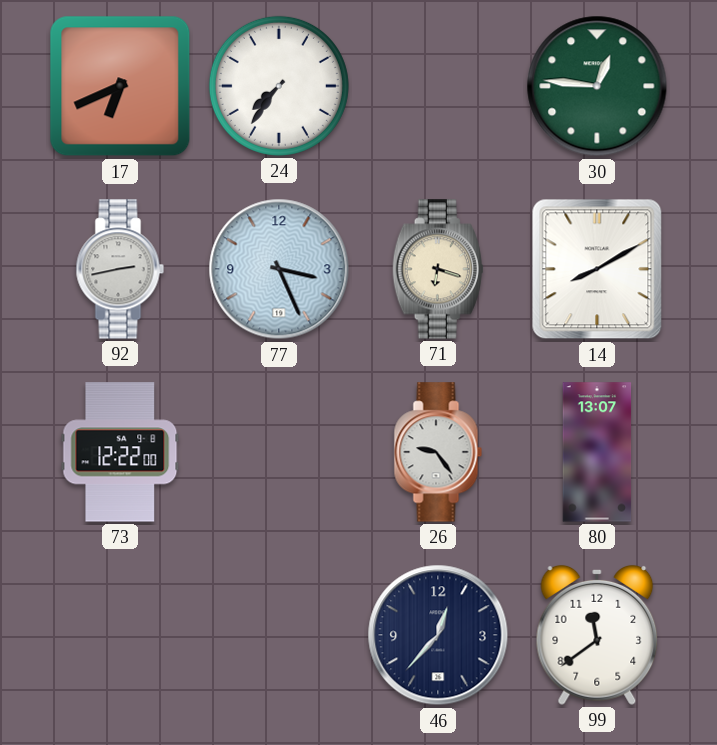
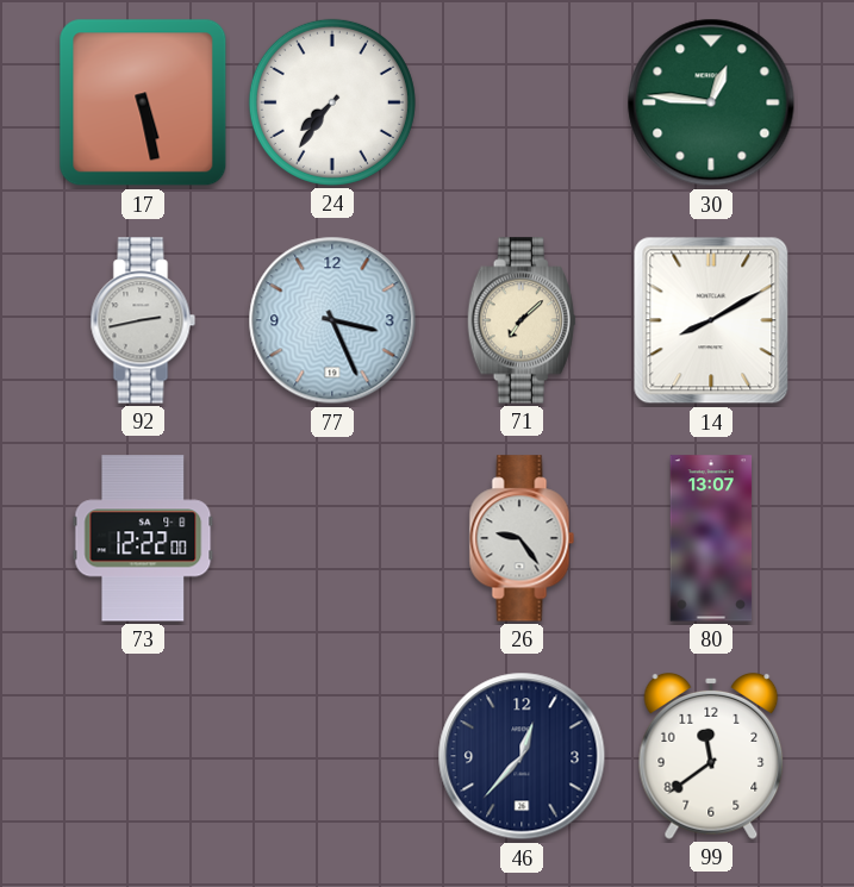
17: 6:41 -> 5:28 (143, 102)
71: 6:18 -> 7:08 (522, 320)
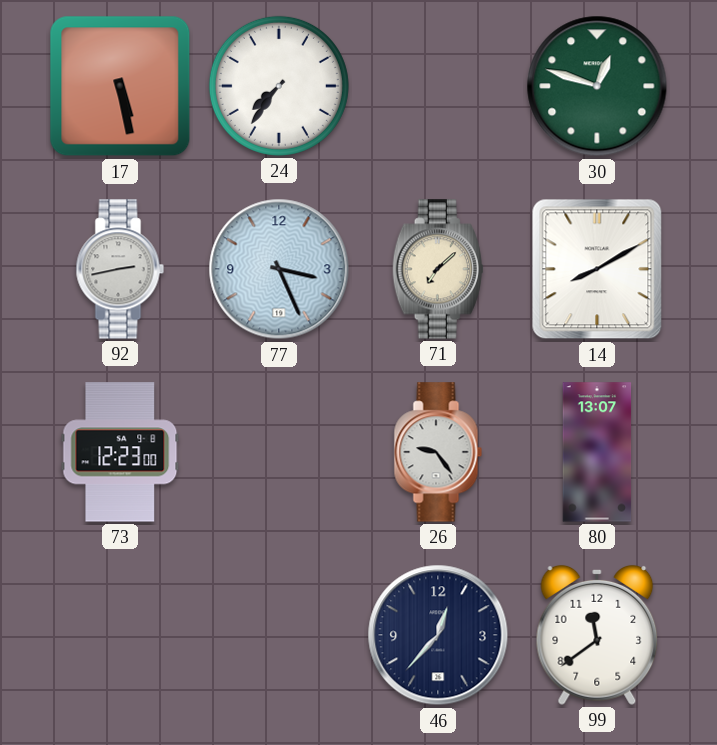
30: 12:46 -> 12:48 (597, 86)
73: 12:22 -> 12:23 (120, 452)
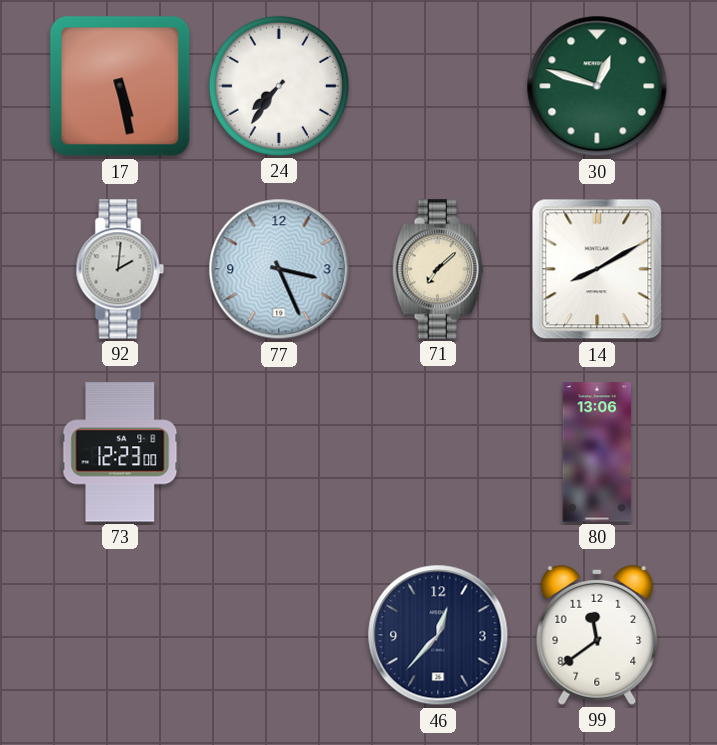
92: 2:43 -> 2:01 (120, 269)
26: 9:24 -> none (438, 452)
80: 13:07 -> 13:06 (597, 452)
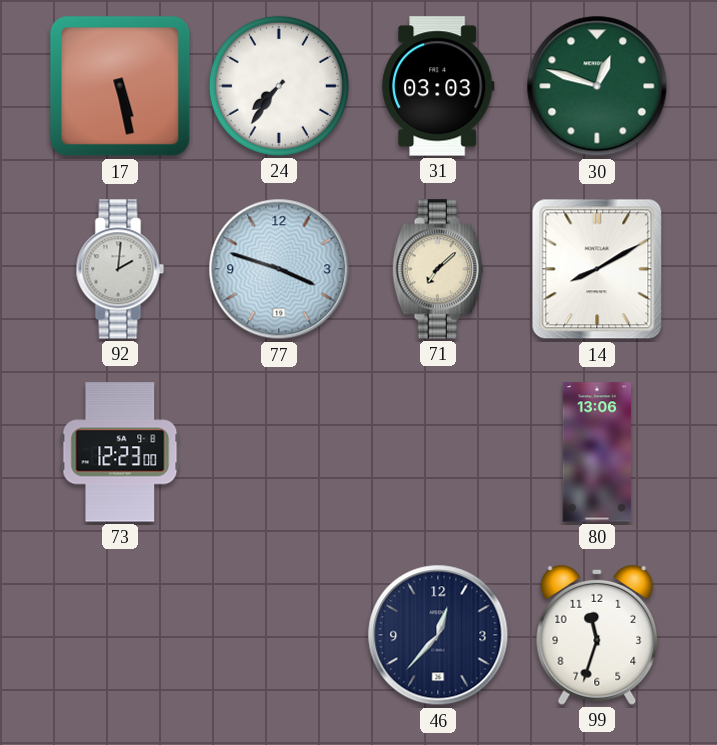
31: none -> 03:03 (438, 86)
77: 3:26 -> 3:48 (279, 269)
99: 11:39 -> 11:33 (597, 635)
